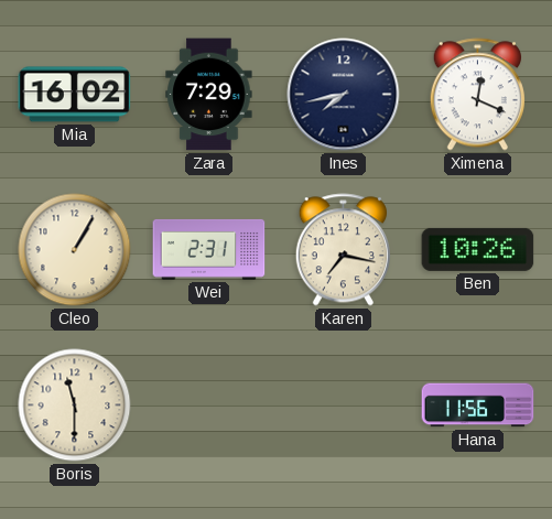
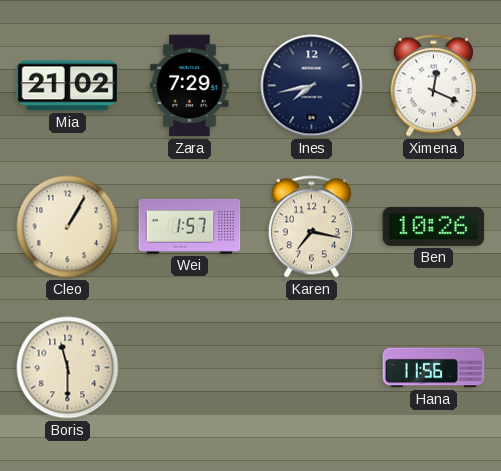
Mia: 16:02 -> 21:02 (68, 86)
Wei: 2:31 -> 1:57 (190, 226)
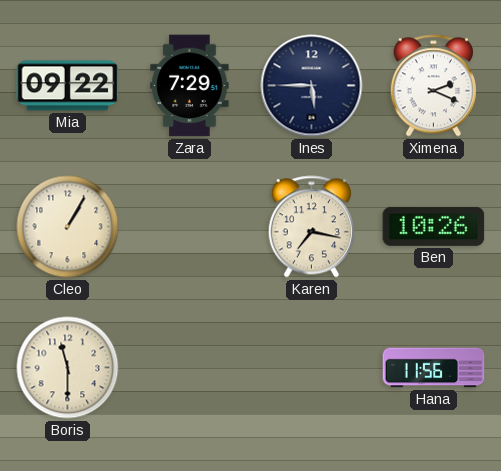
Mia: 21:02 -> 09:22 (68, 86)
Ines: 7:43 -> 5:45 (312, 86)
Ximena: 12:19 -> 2:19 (433, 86)
Wei: 1:57 -> none (190, 226)
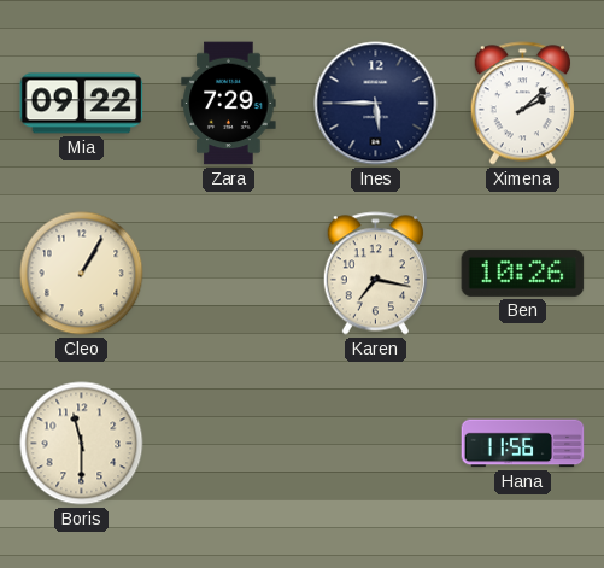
Ximena: 2:19 -> 2:08 (522, 104)
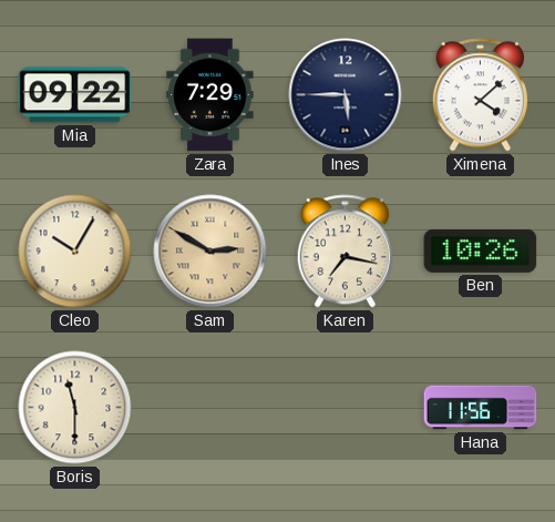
Ximena: 2:08 -> 4:08 (480, 95)
Cleo: 1:05 -> 10:05 (75, 252)
Sam: none -> 2:50 (210, 252)
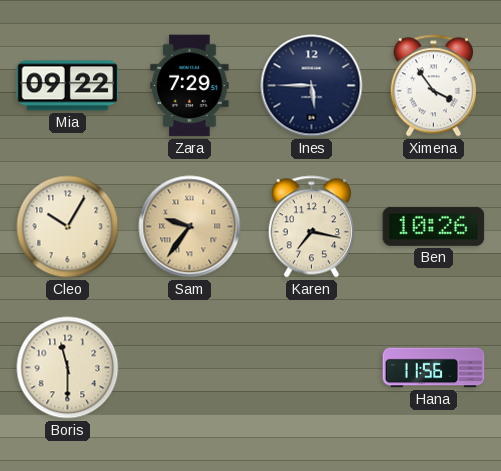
Ximena: 4:08 -> 3:54 (433, 86)
Sam: 2:50 -> 9:36 (190, 227)
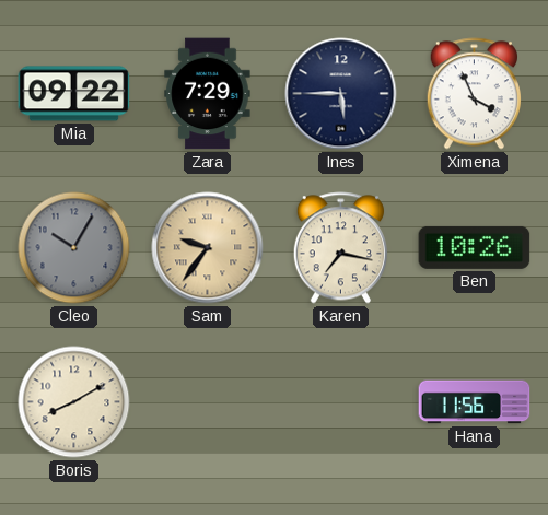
Ximena: 3:54 -> 3:56 (474, 94)
Cleo dial: cream -> grey (74, 248)
Boris: 11:30 -> 8:10 (74, 402)
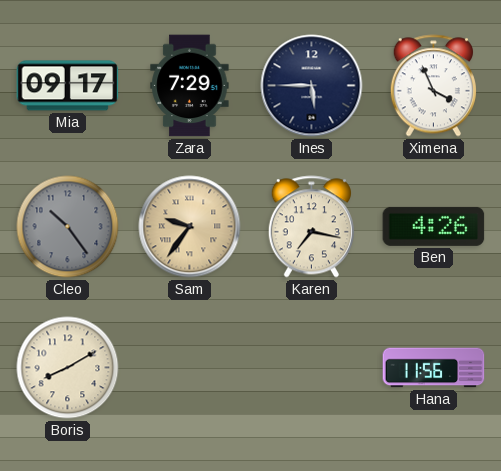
Mia: 09:22 -> 09:17 (68, 86)
Cleo: 10:05 -> 10:24 (68, 227)
Ben: 10:26 -> 4:26 (434, 226)
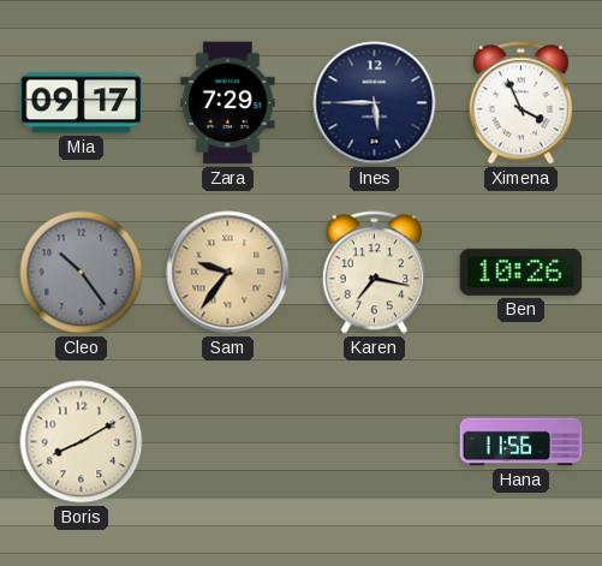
Ben: 4:26 -> 10:26 (521, 272)
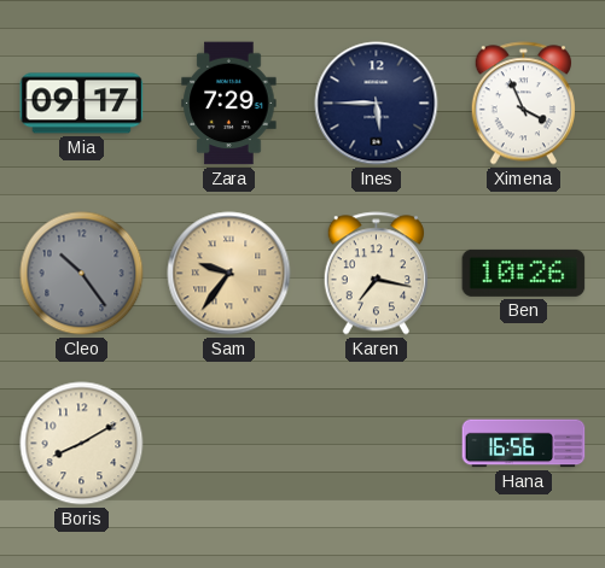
Hana: 11:56 -> 16:56 (524, 444)
